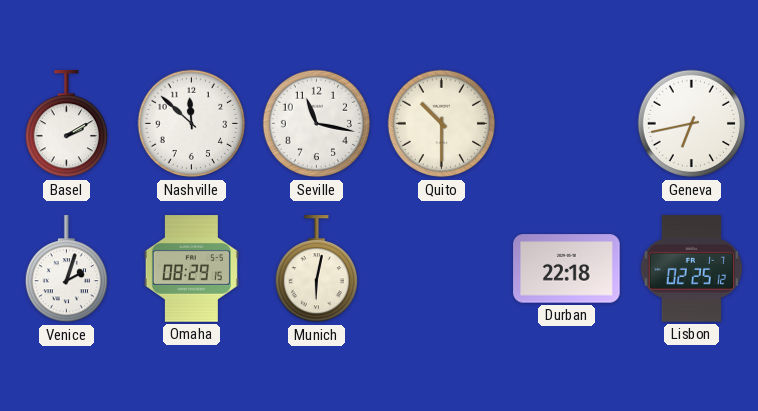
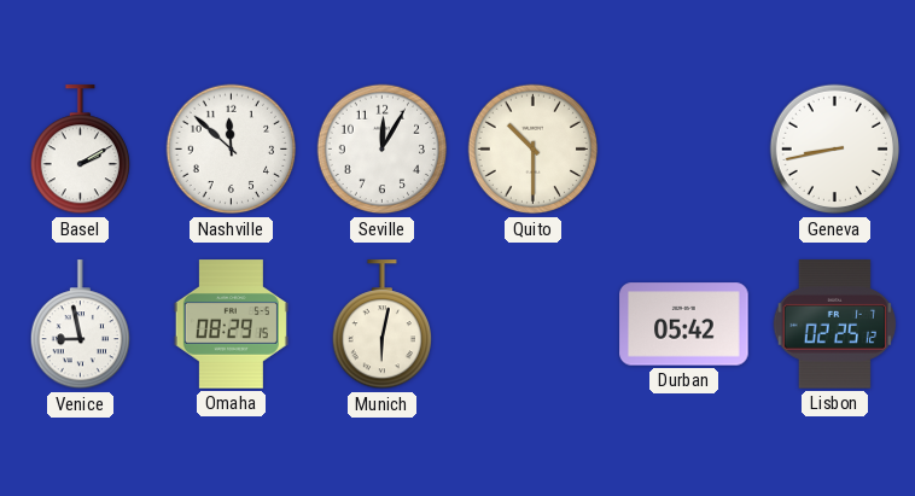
Seville: 11:17 -> 12:05 (383, 150)
Geneva: 6:43 -> 8:43 (835, 150)
Venice: 2:03 -> 8:58 (80, 325)
Durban: 22:18 -> 05:42 (684, 325)
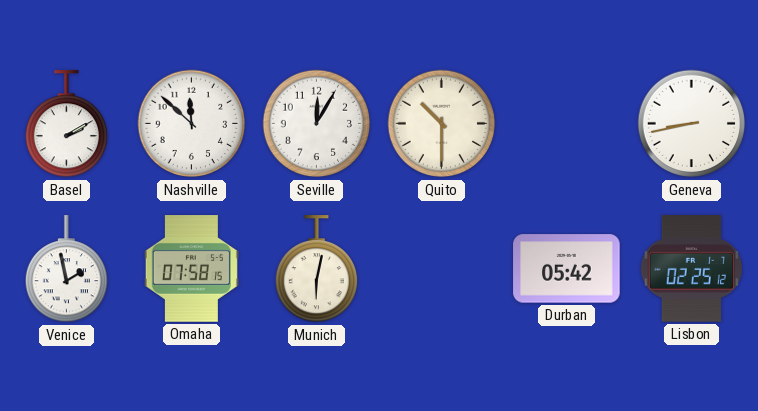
Venice: 8:58 -> 1:58 (66, 269)
Omaha: 08:29 -> 07:58 (191, 269)
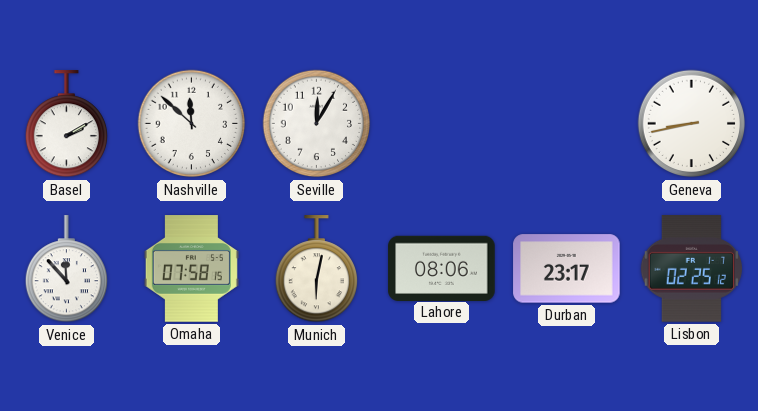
Quito: 10:30 -> none (442, 124)
Venice: 1:58 -> 11:53 (66, 269)
Lahore: none -> 08:06 (442, 268)
Durban: 05:42 -> 23:17 (567, 269)
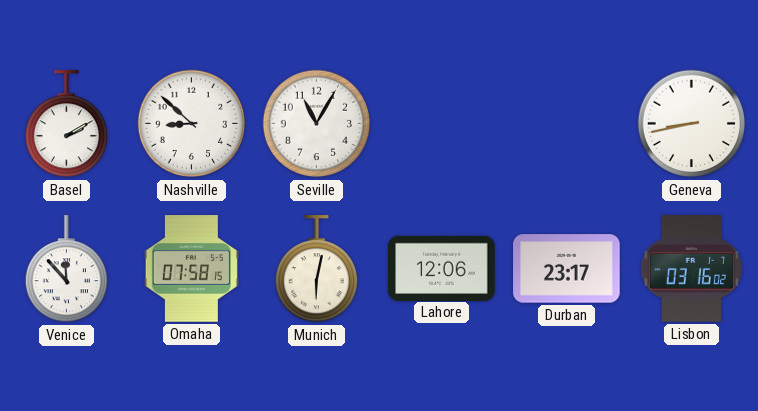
Nashville: 11:52 -> 8:52 (192, 124)
Seville: 12:05 -> 11:05 (317, 124)
Lahore: 08:06 -> 12:06 (442, 268)
Lisbon: 02:25 -> 03:16 (691, 269)
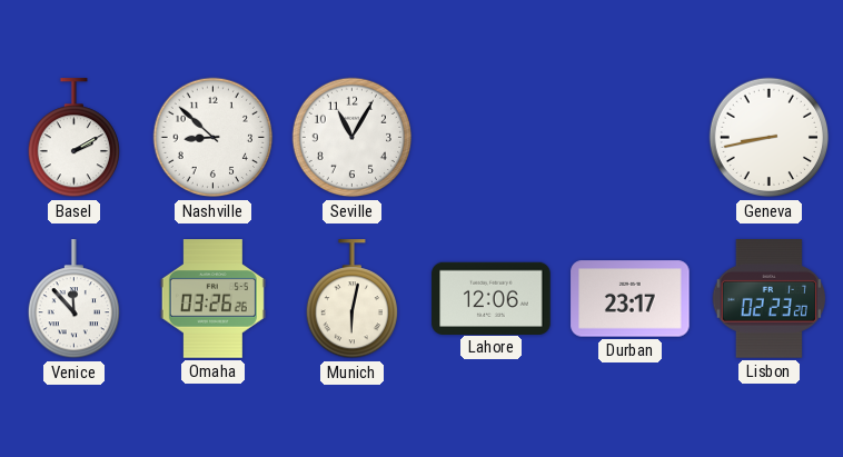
Omaha: 07:58 -> 03:26 (212, 299)
Lisbon: 03:16 -> 02:23 (768, 299)
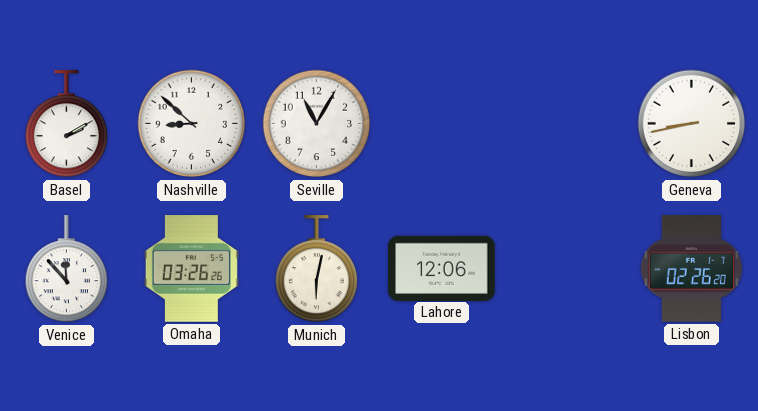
Durban: 23:17 -> none (631, 299)
Lisbon: 02:23 -> 02:26 (691, 269)
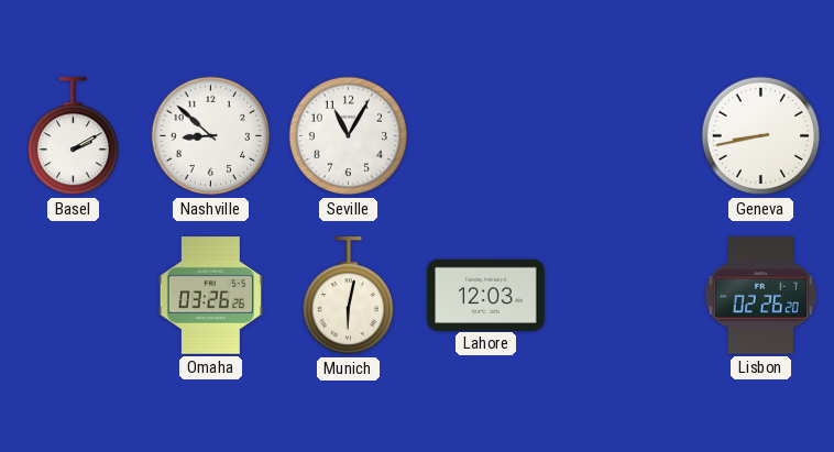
Venice: 11:53 -> none (66, 269)
Lahore: 12:06 -> 12:03 (486, 295)
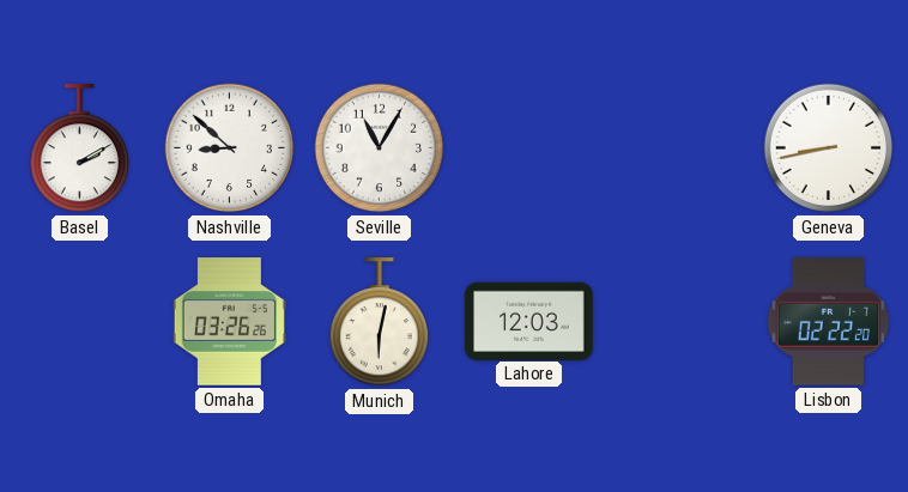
Lisbon: 02:26 -> 02:22 (828, 322)
